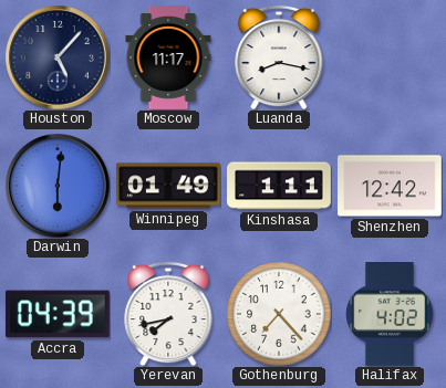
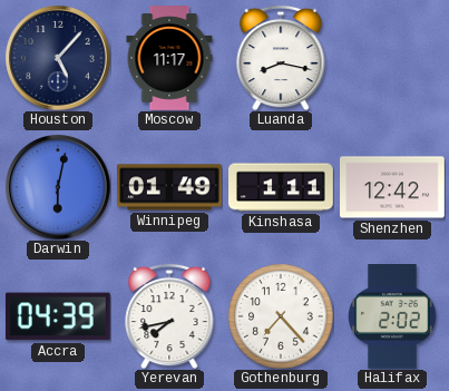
Darwin: 6:01 -> 6:02 (58, 187)
Halifax: 4:02 -> 2:02 (393, 317)
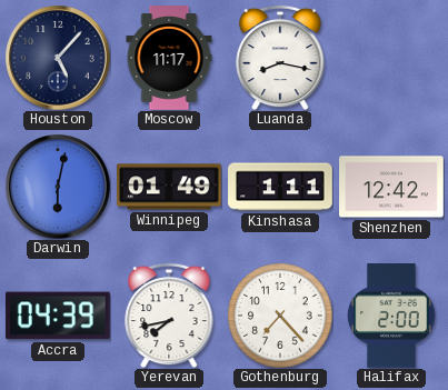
Halifax: 2:02 -> 2:00 (392, 317)
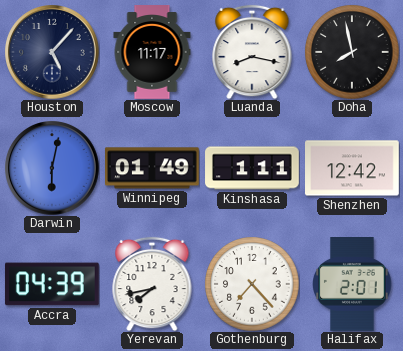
Doha: none -> 7:58 (352, 52)
Halifax: 2:00 -> 2:01 (353, 285)
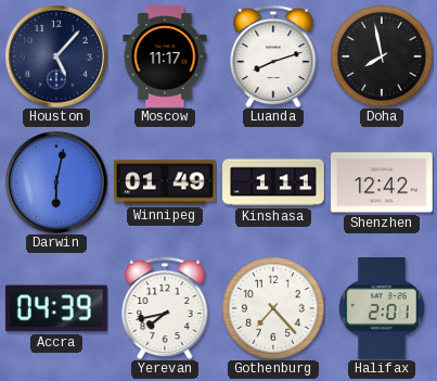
Luanda: 8:17 -> 8:12 (273, 56)
